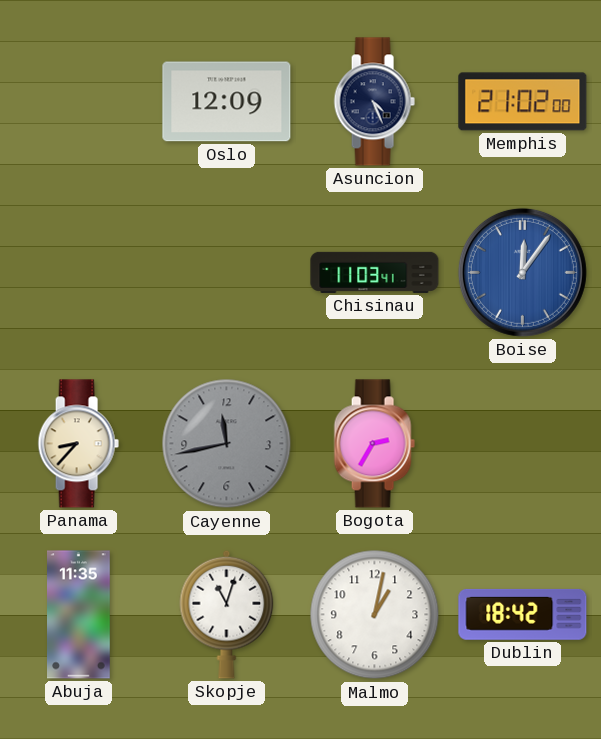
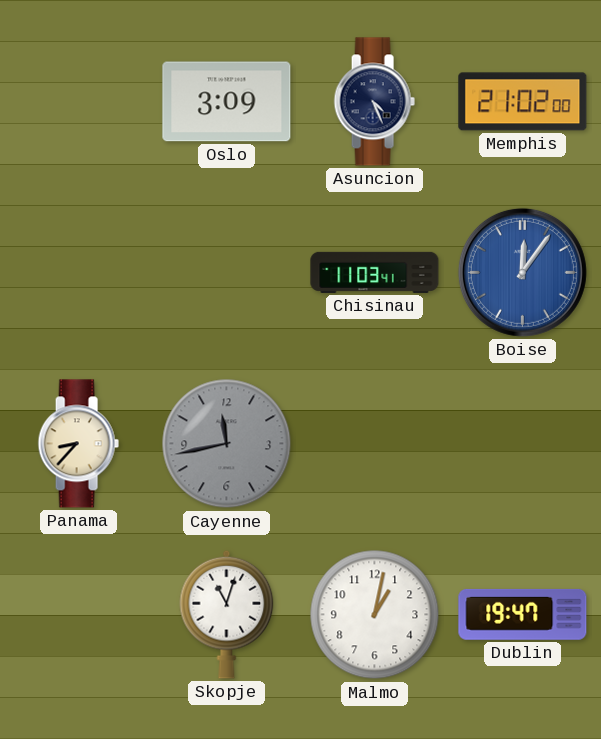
Oslo: 12:09 -> 3:09 (227, 102)
Bogota: 2:35 -> none (374, 444)
Abuja: 11:35 -> none (79, 615)
Dublin: 18:42 -> 19:47 (523, 614)
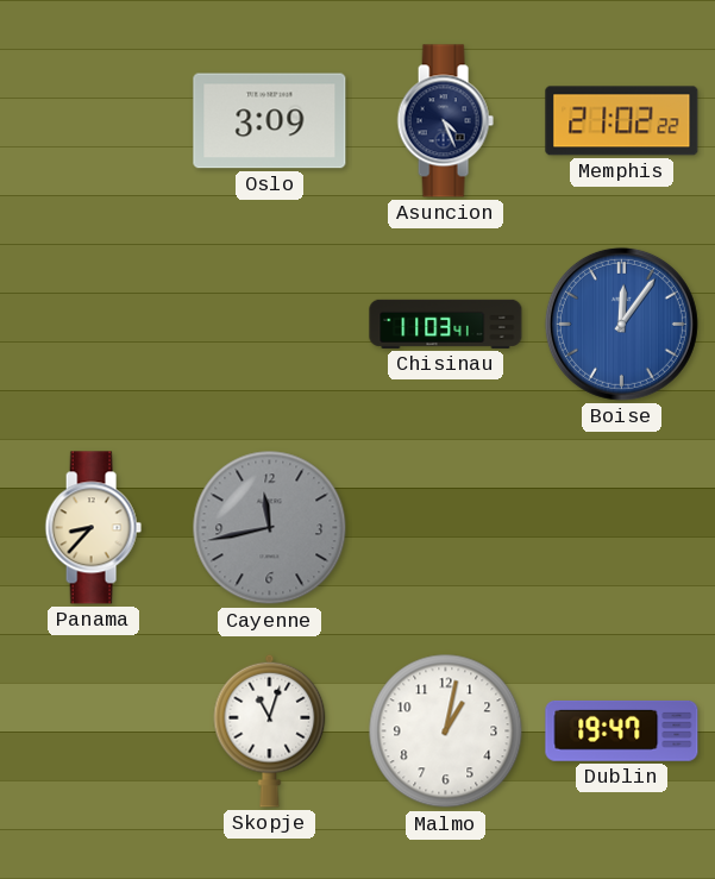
Memphis: 21:02:00 -> 21:02:22 (622, 121)
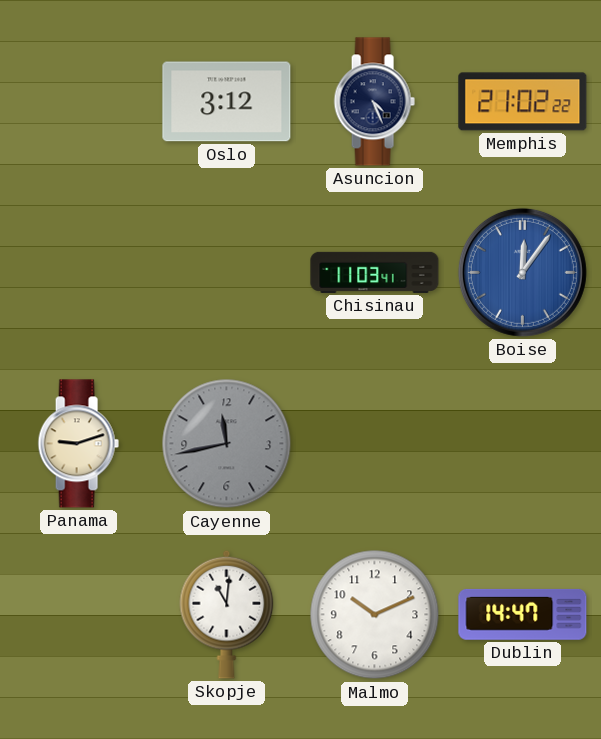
Oslo: 3:09 -> 3:12 (227, 102)
Panama: 8:37 -> 9:12 (78, 444)
Skopje: 11:03 -> 11:01 (227, 614)
Malmo: 1:02 -> 10:11 (375, 615)
Dublin: 19:47 -> 14:47 (523, 614)
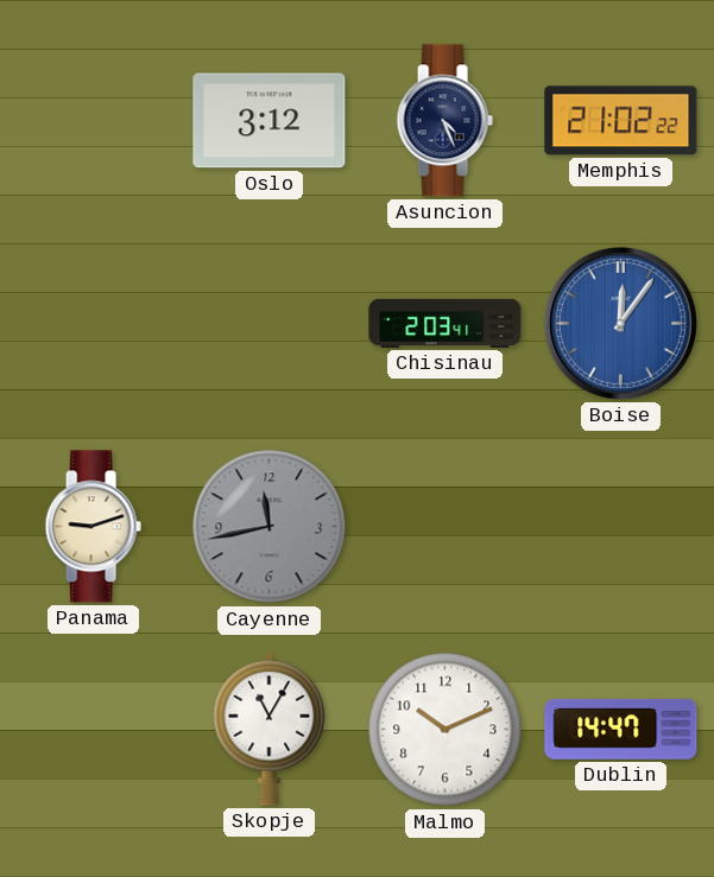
Chisinau: 11:03 -> 2:03 (446, 323)
Skopje: 11:01 -> 11:05 (270, 729)
